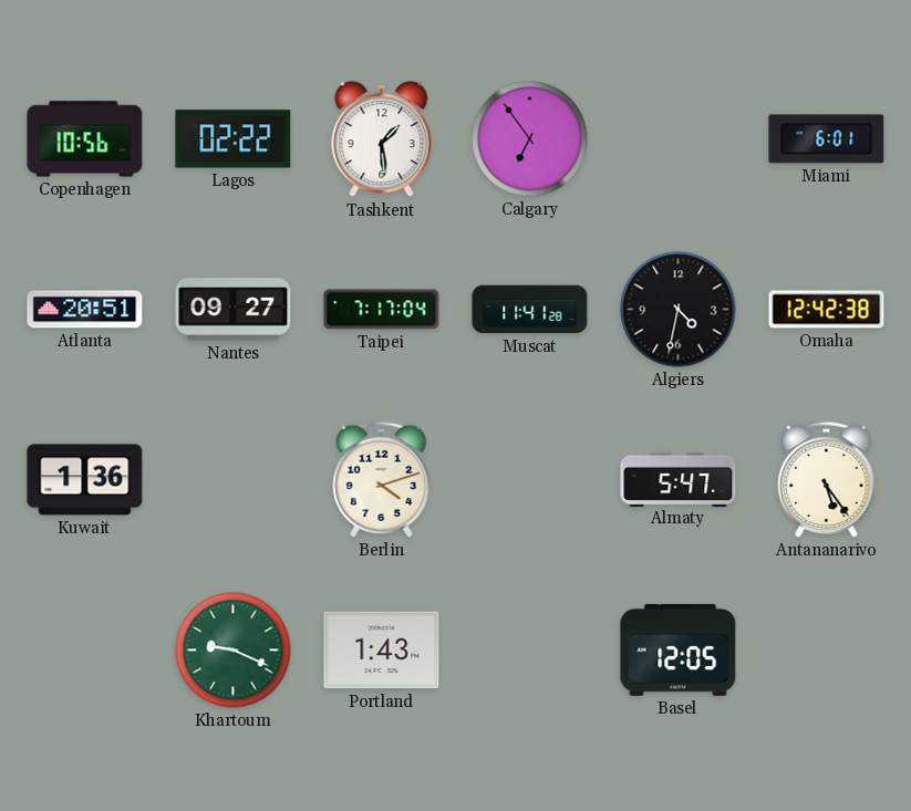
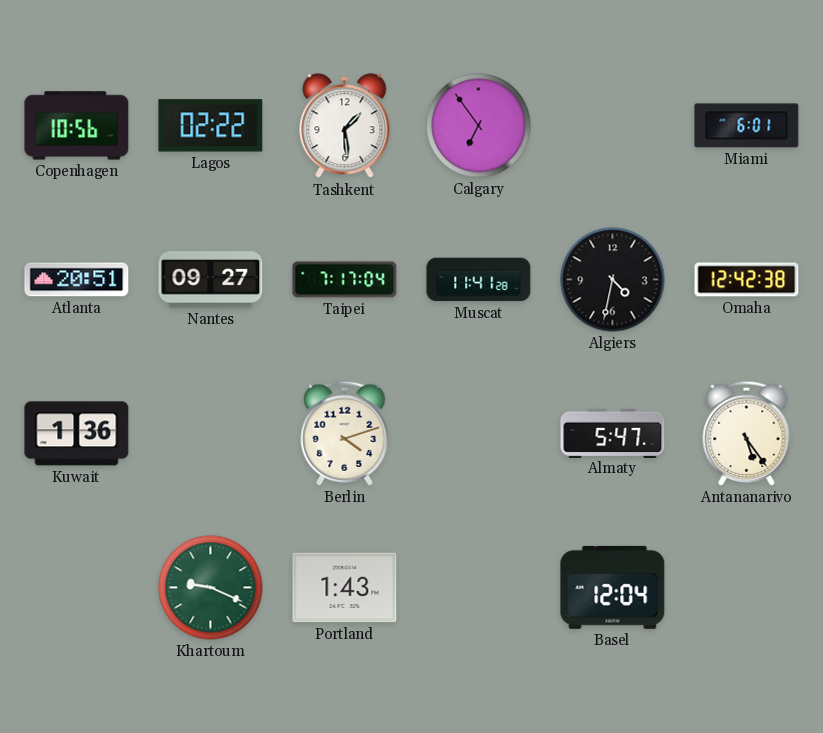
Basel: 12:05 -> 12:04 (613, 587)
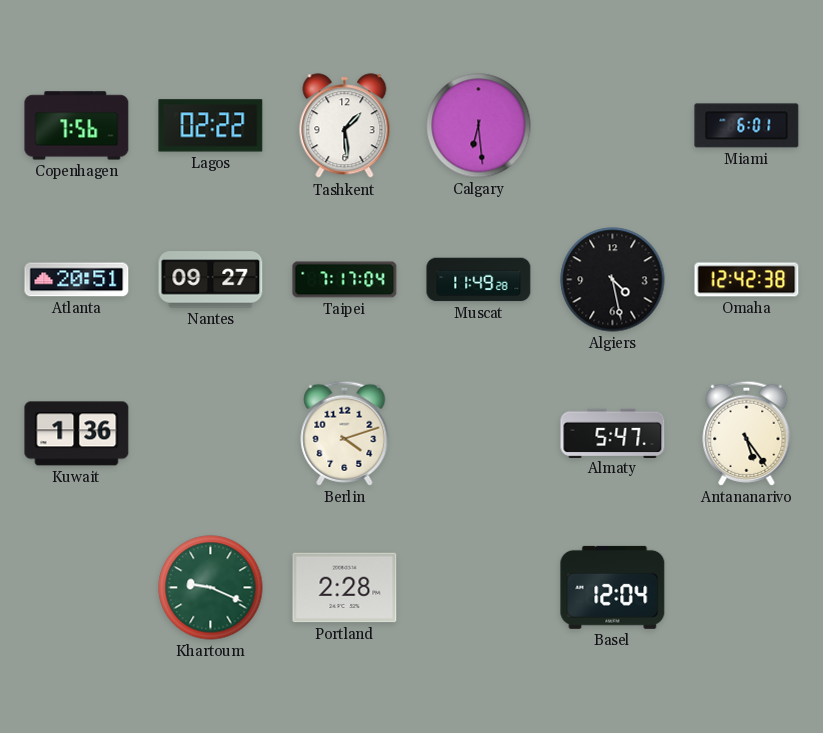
Copenhagen: 10:56 -> 7:56 (77, 126)
Calgary: 6:54 -> 6:29 (479, 126)
Muscat: 11:41 -> 11:49 (479, 280)
Algiers: 4:32 -> 4:28 (613, 280)
Portland: 1:43 -> 2:28 (345, 588)
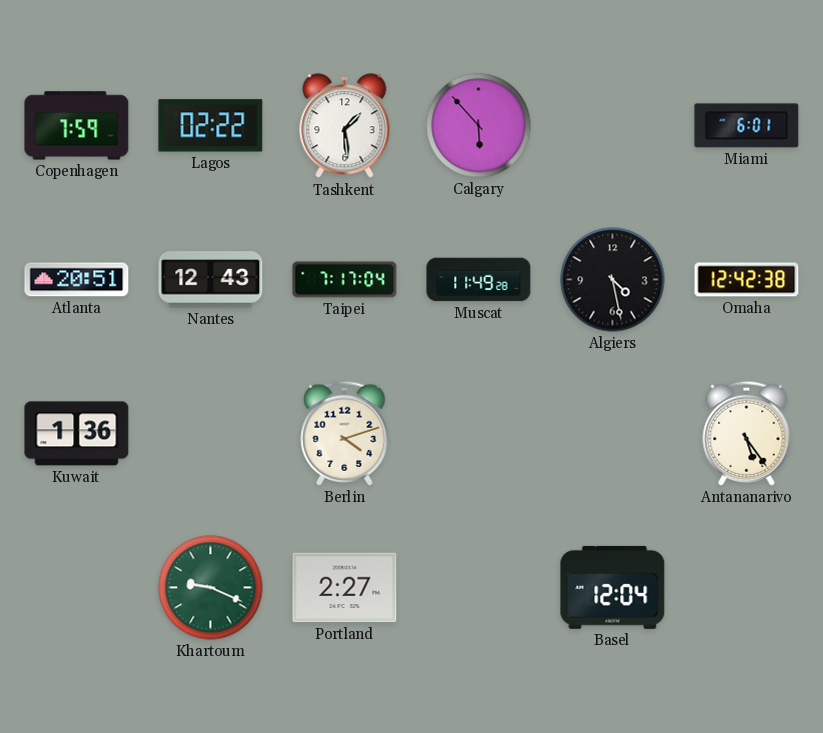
Copenhagen: 7:56 -> 7:59 (77, 126)
Calgary: 6:29 -> 5:53 (479, 126)
Nantes: 09:27 -> 12:43 (211, 280)
Almaty: 5:47 -> none (613, 433)
Portland: 2:28 -> 2:27 (345, 588)
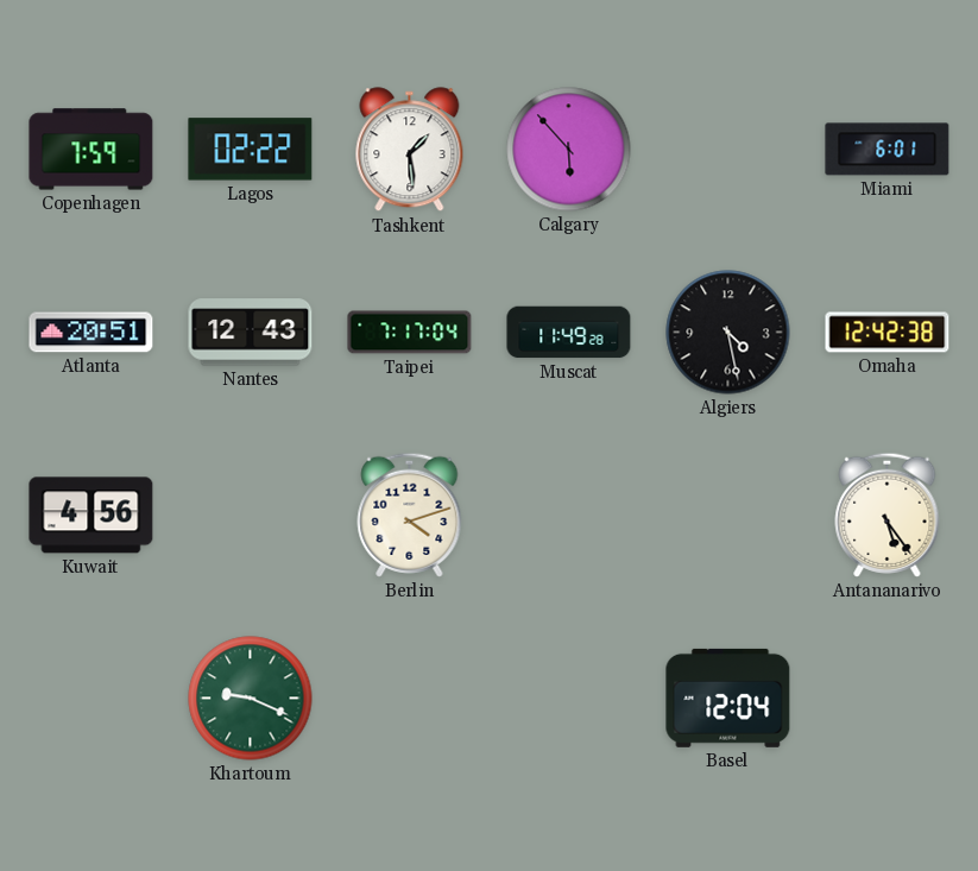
Kuwait: 1:36 -> 4:56 (92, 516)
Portland: 2:27 -> none (345, 588)
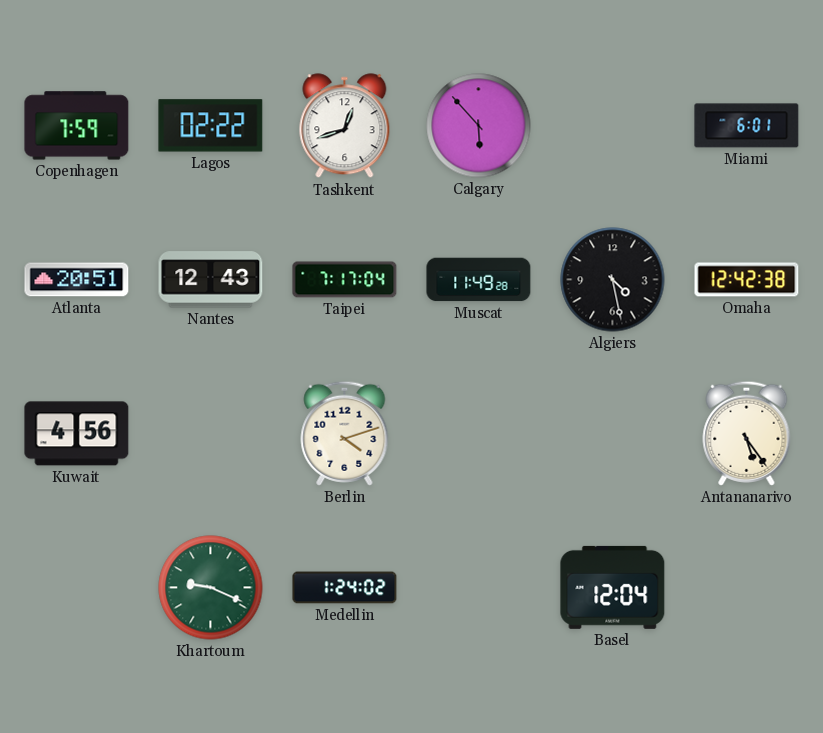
Tashkent: 1:29 -> 12:42 (345, 126)
Medellin: none -> 1:24 (345, 588)
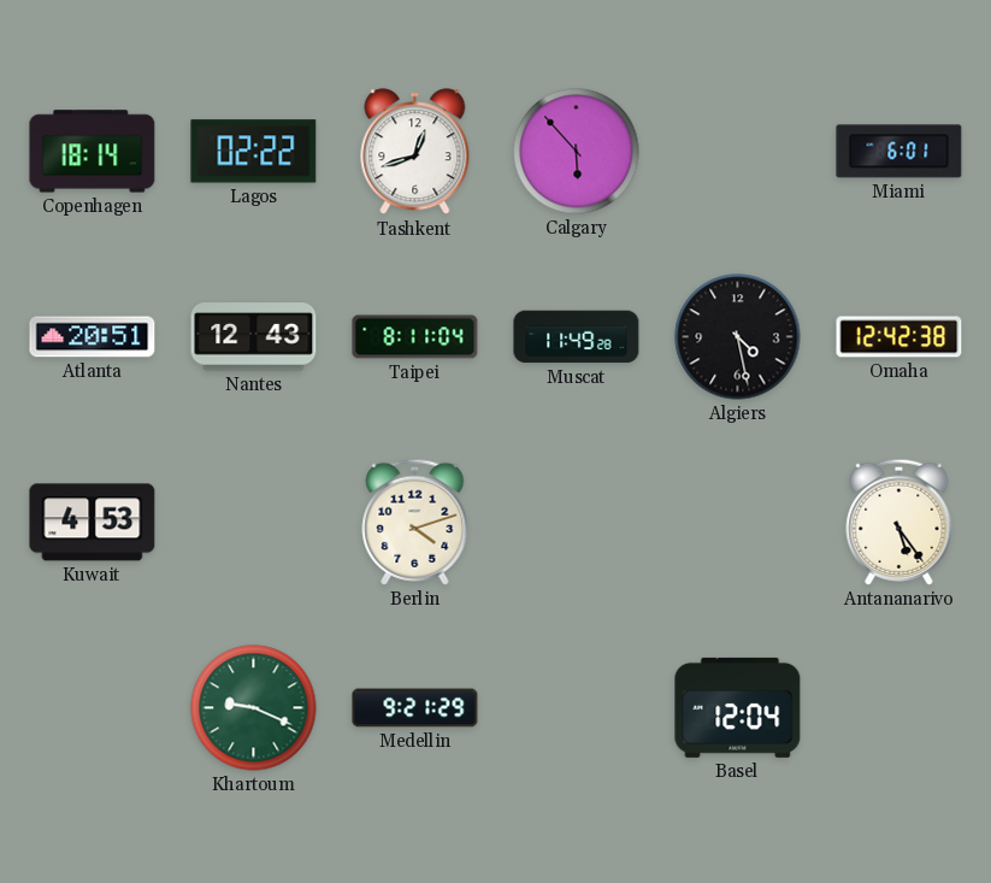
Copenhagen: 7:59 -> 18:14 (93, 152)
Taipei: 7:17 -> 8:11 (415, 337)
Kuwait: 4:56 -> 4:53 (93, 523)
Medellin: 1:24 -> 9:21 (415, 708)
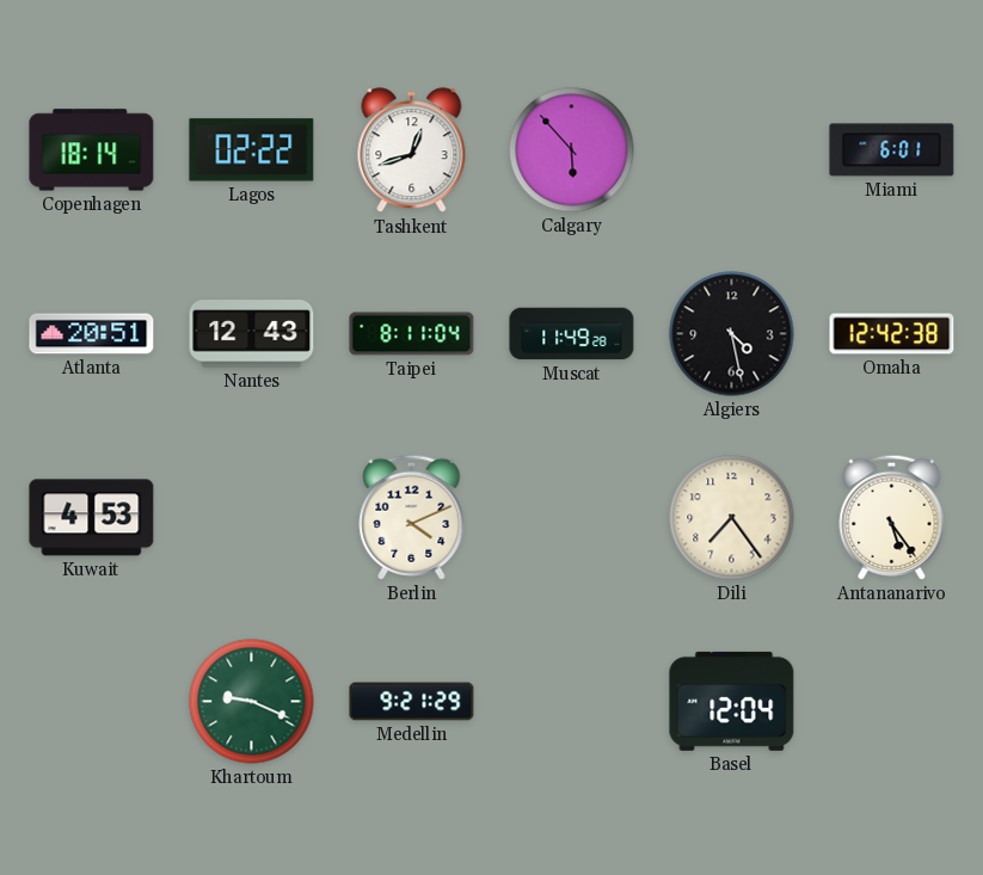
Berlin: 4:12 -> 4:11 (412, 517)
Dili: none -> 7:24 (732, 518)
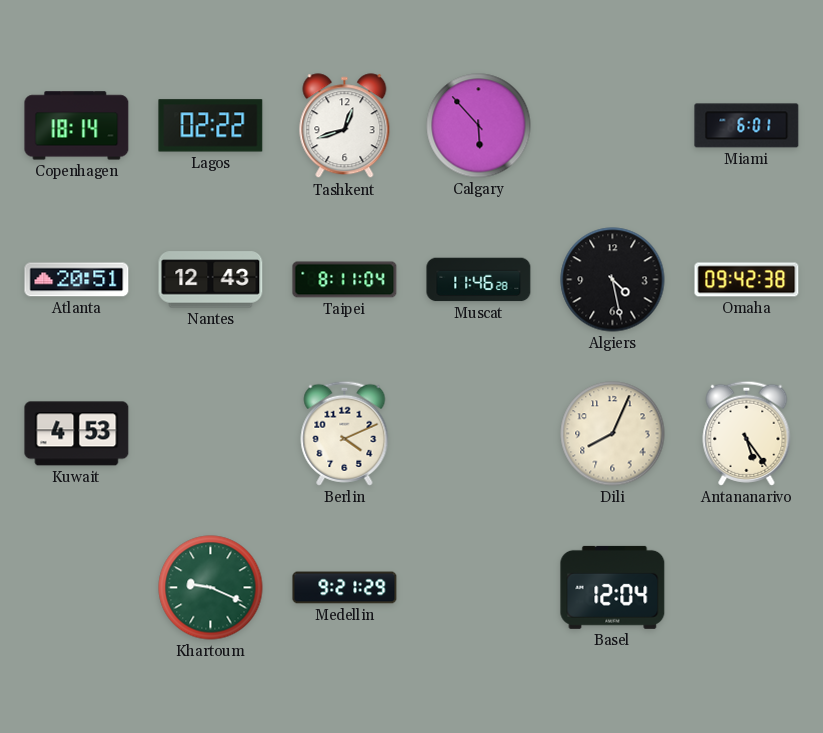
Muscat: 11:49 -> 11:46 (479, 280)
Omaha: 12:42 -> 09:42 (747, 280)
Dili: 7:24 -> 8:04 (613, 434)
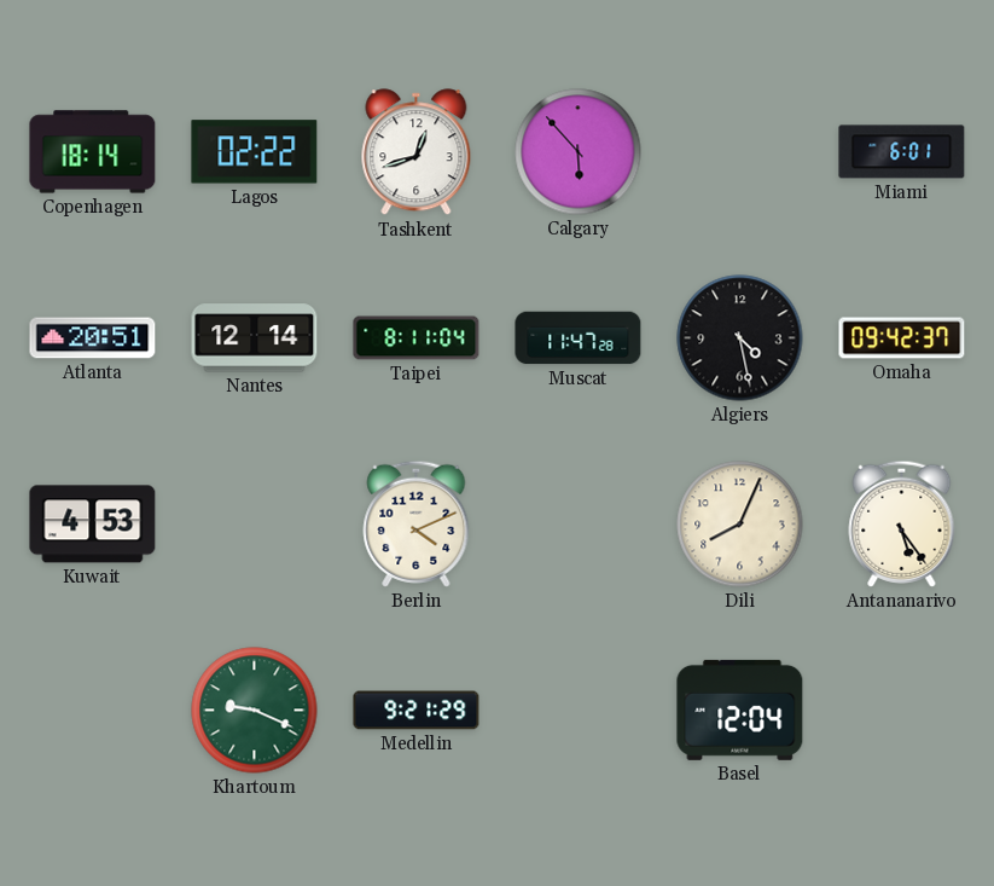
Nantes: 12:43 -> 12:14 (255, 338)
Muscat: 11:46 -> 11:47 (579, 338)
Omaha: 09:42:38 -> 09:42:37 (902, 338)
